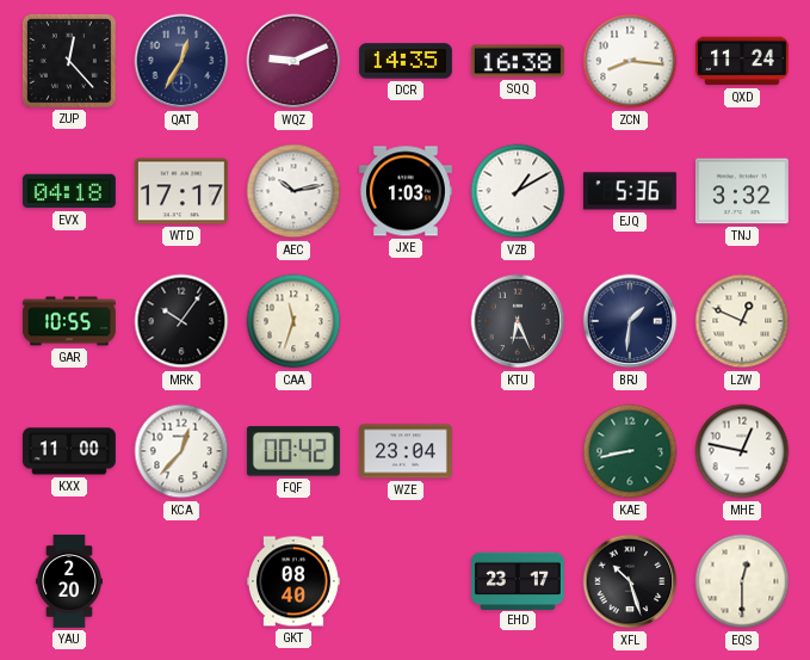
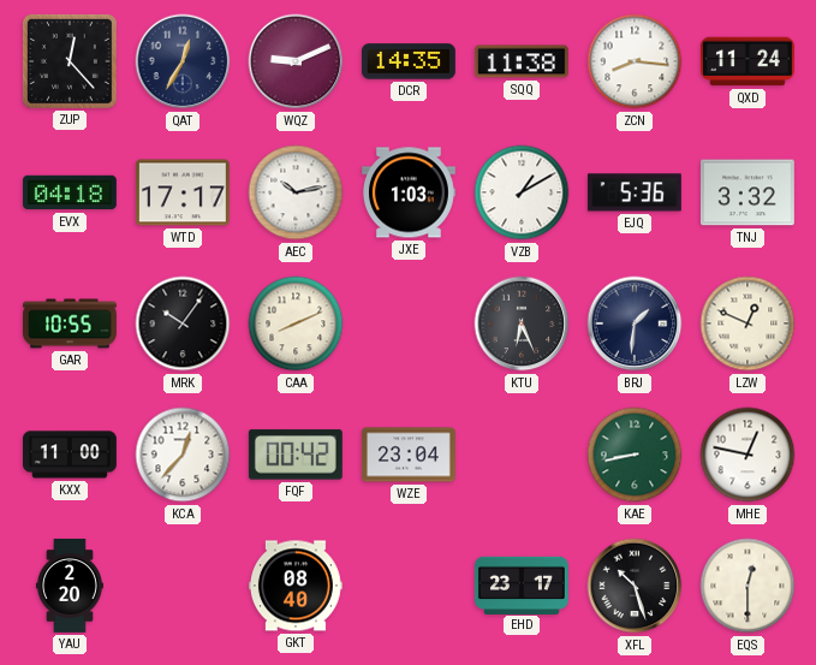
SQQ: 16:38 -> 11:38 (522, 61)
CAA: 11:33 -> 8:11 (296, 323)
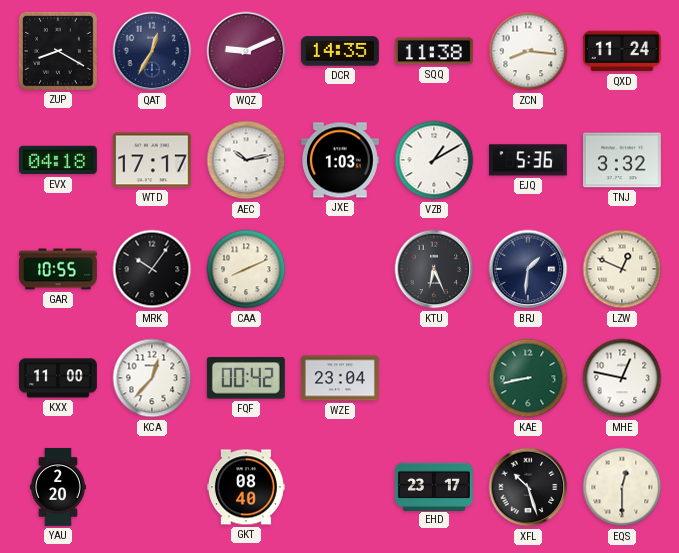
ZUP: 12:23 -> 8:20 (58, 51)
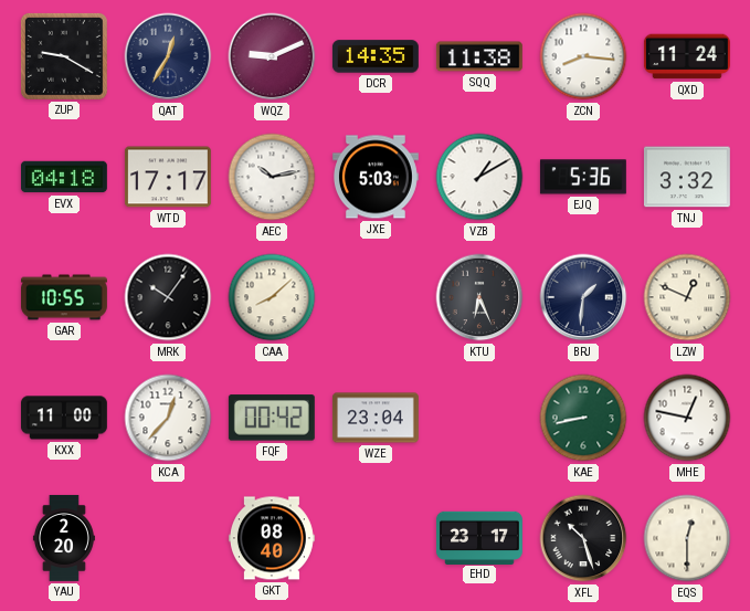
ZUP: 8:20 -> 9:20 (64, 56)
JXE: 1:03 -> 5:03 (376, 177)
CAA: 8:11 -> 8:08 (272, 297)
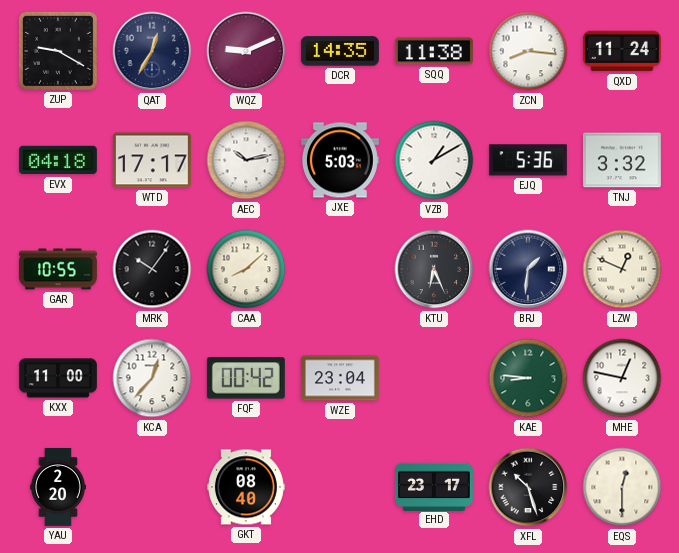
KAE: 8:43 -> 8:46 (528, 378)
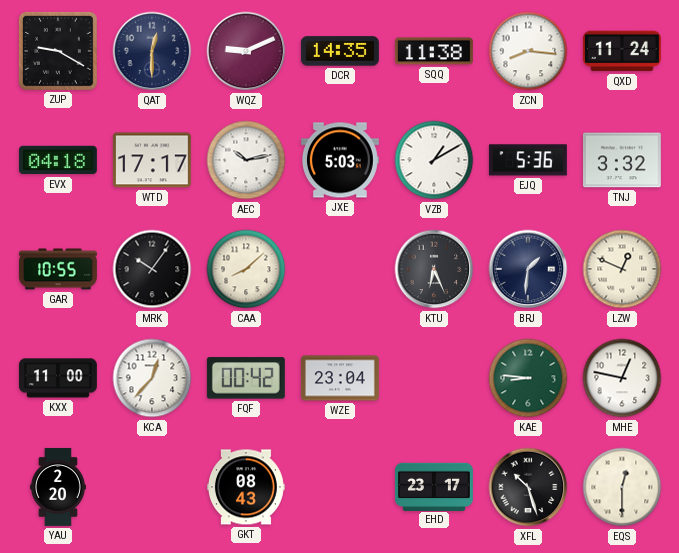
QAT: 12:35 -> 12:30 (152, 51)
GKT: 08:40 -> 08:43 (246, 487)
